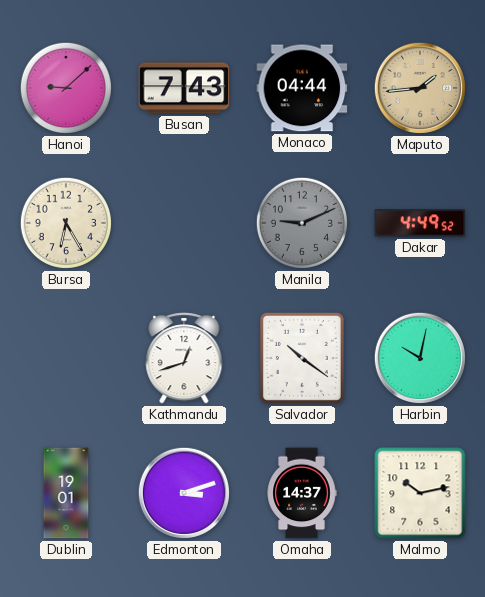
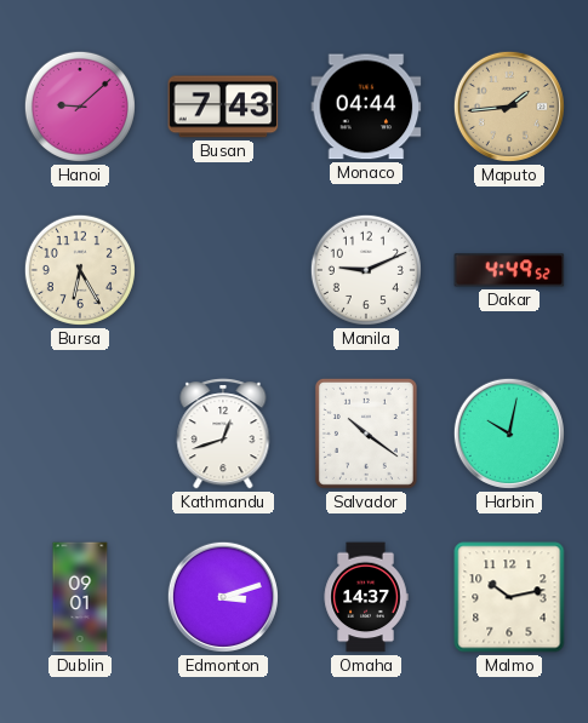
Manila dial: grey -> white (366, 270)
Dublin: 19:01 -> 09:01 (80, 597)
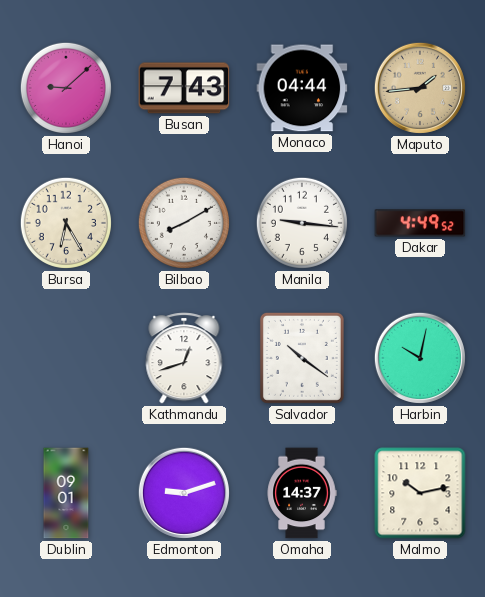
Bilbao: none -> 8:10 (184, 223)
Manila: 9:11 -> 9:16 (302, 223)
Edmonton: 3:12 -> 9:12 (184, 493)
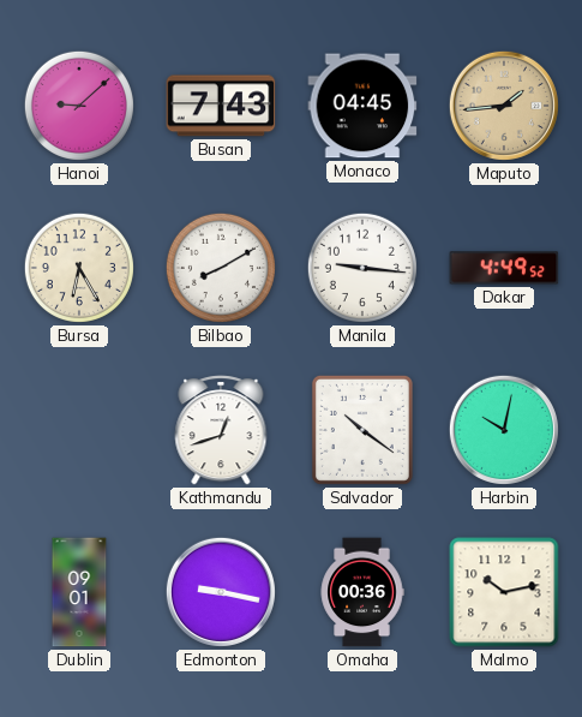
Monaco: 04:44 -> 04:45 (362, 106)
Edmonton: 9:12 -> 9:17 (221, 592)
Omaha: 14:37 -> 00:36 (362, 592)
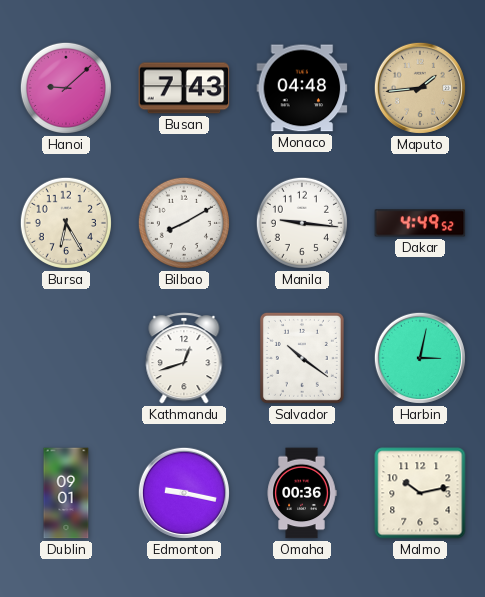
Monaco: 04:45 -> 04:48 (302, 88)
Harbin: 10:02 -> 3:02 (420, 358)
